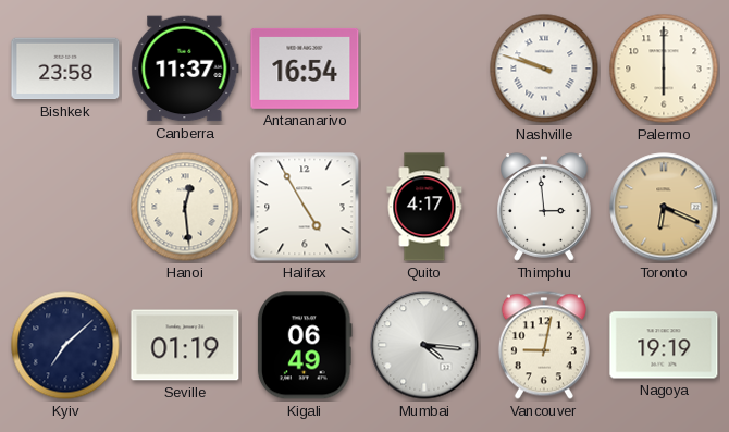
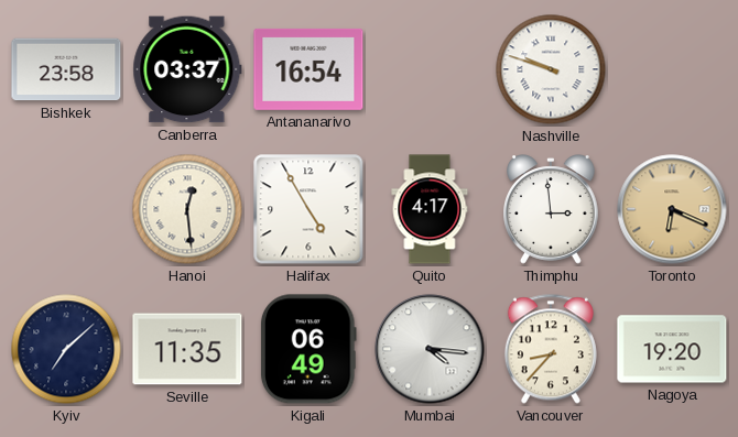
Canberra: 11:37 -> 03:37 (187, 69)
Palermo: 6:00 -> none (664, 69)
Seville: 01:19 -> 11:35 (187, 349)
Vancouver: 9:02 -> 8:37 (551, 349)
Nagoya: 19:19 -> 19:20 (672, 349)
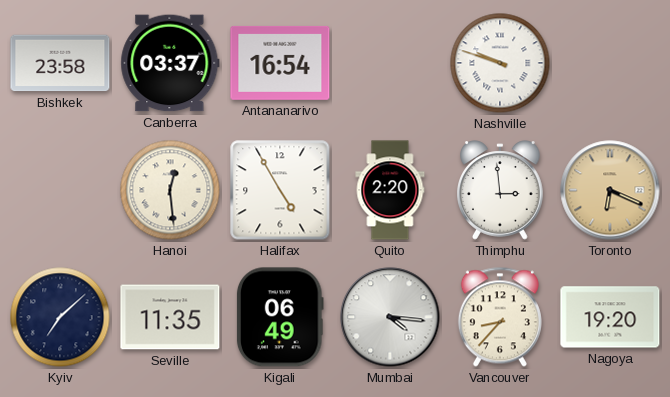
Quito: 4:17 -> 2:20 (390, 190)
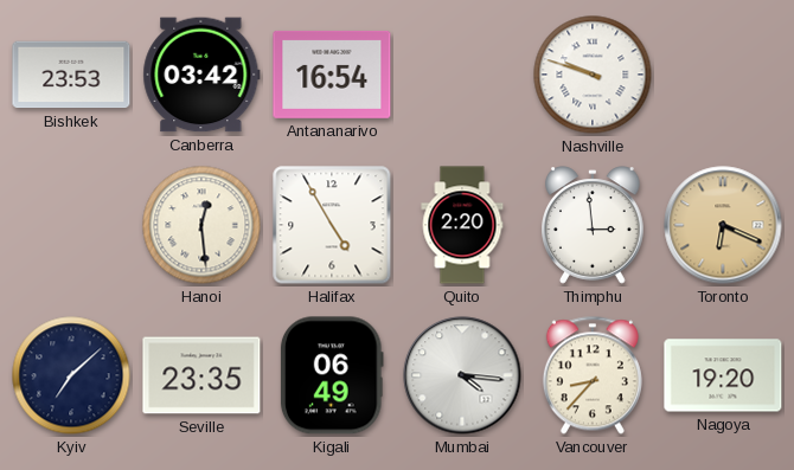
Bishkek: 23:58 -> 23:53 (71, 75)
Canberra: 03:37 -> 03:42 (201, 75)
Seville: 11:35 -> 23:35 (201, 375)
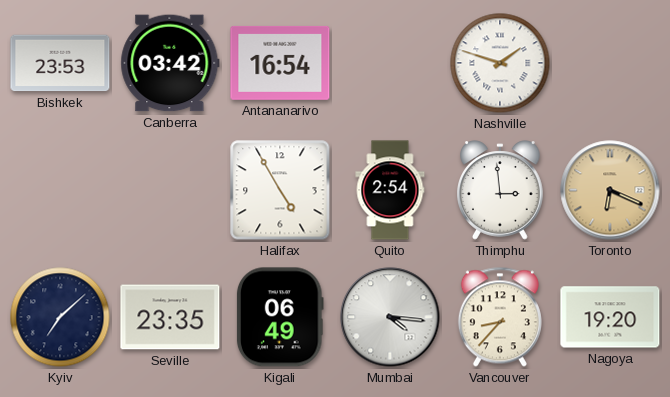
Nashville: 9:48 -> 1:48 (500, 63)
Hanoi: 12:29 -> none (201, 225)
Quito: 2:20 -> 2:54 (390, 190)
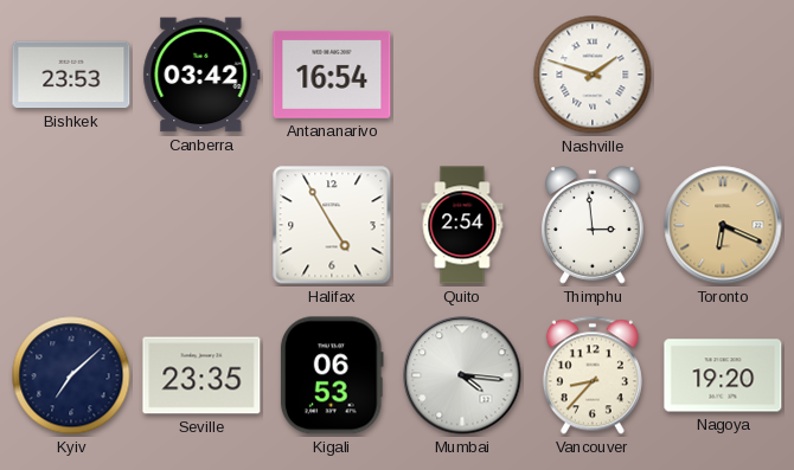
Kigali: 06:49 -> 06:53 (332, 375)
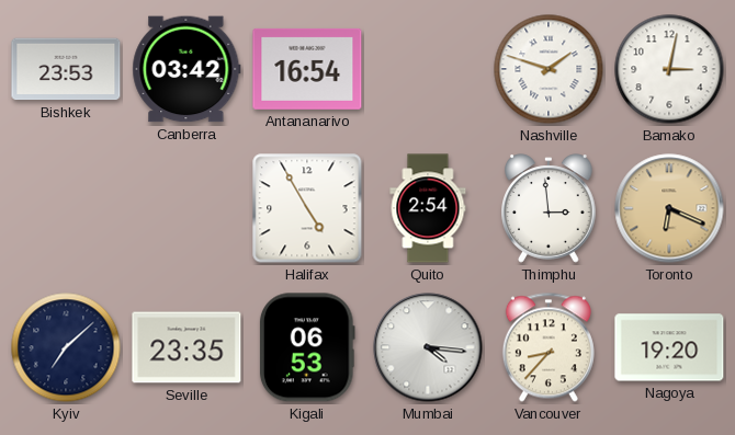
Bamako: none -> 3:02 (669, 69)
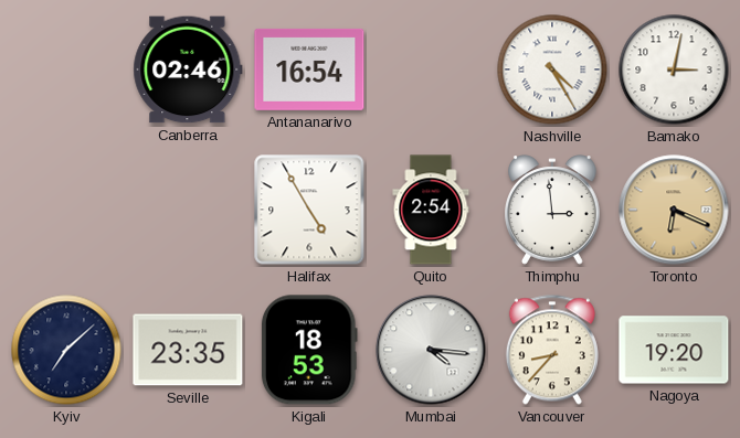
Bishkek: 23:53 -> none (66, 69)
Canberra: 03:42 -> 02:46 (188, 70)
Nashville: 1:48 -> 4:25 (552, 70)
Kigali: 06:53 -> 18:53 (309, 350)
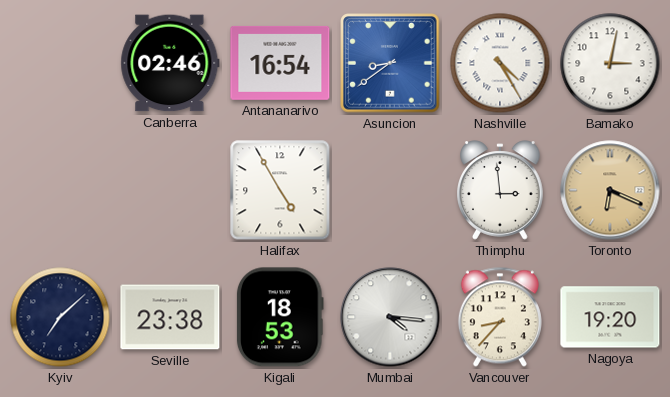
Asuncion: none -> 8:39 (390, 63)
Quito: 2:54 -> none (431, 210)
Seville: 23:35 -> 23:38 (170, 317)
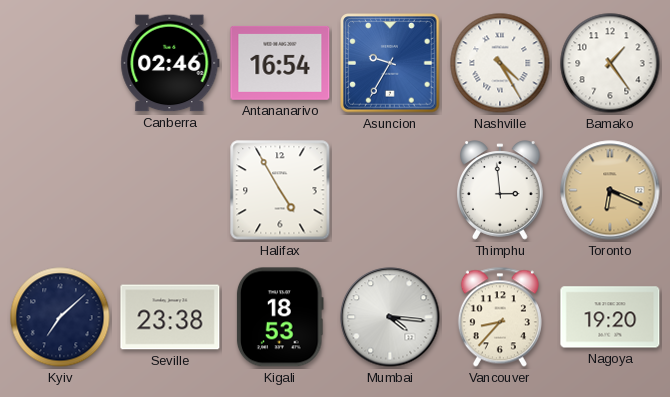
Asuncion: 8:39 -> 9:35 (390, 63)
Bamako: 3:02 -> 1:24 (610, 63)
